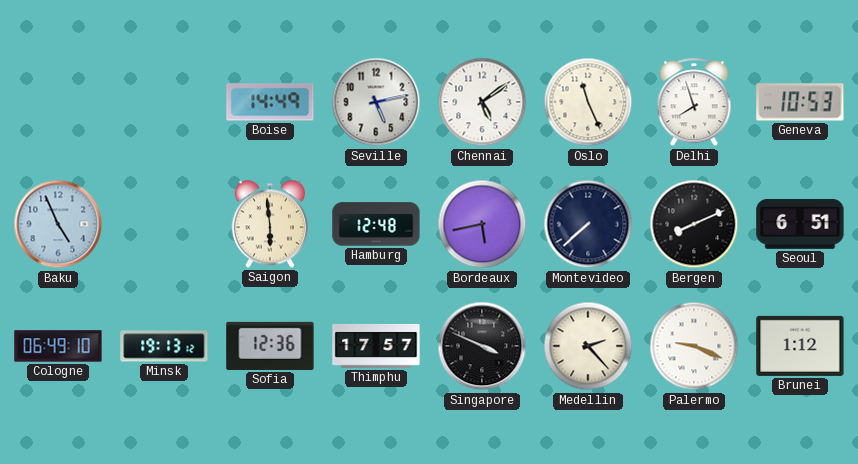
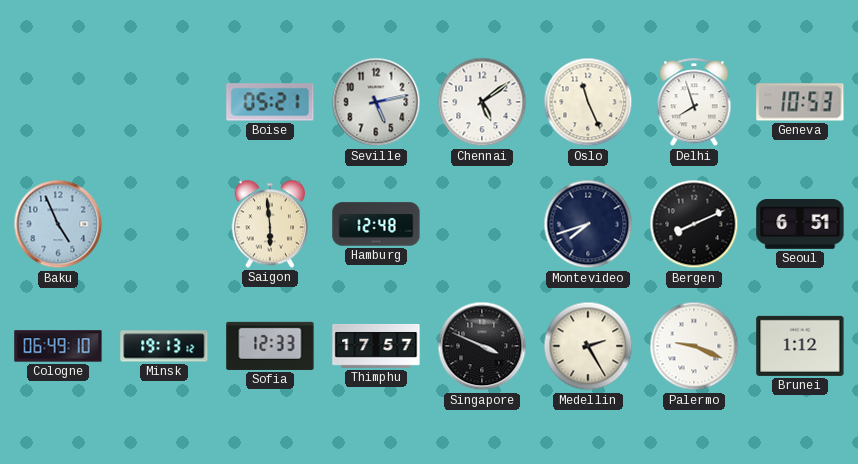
Boise: 14:49 -> 05:21 (270, 102)
Bordeaux: 5:43 -> none (482, 224)
Montevideo: 7:38 -> 7:42 (588, 224)
Sofia: 12:36 -> 12:33 (270, 346)
Medellin: 2:23 -> 2:25 (588, 346)
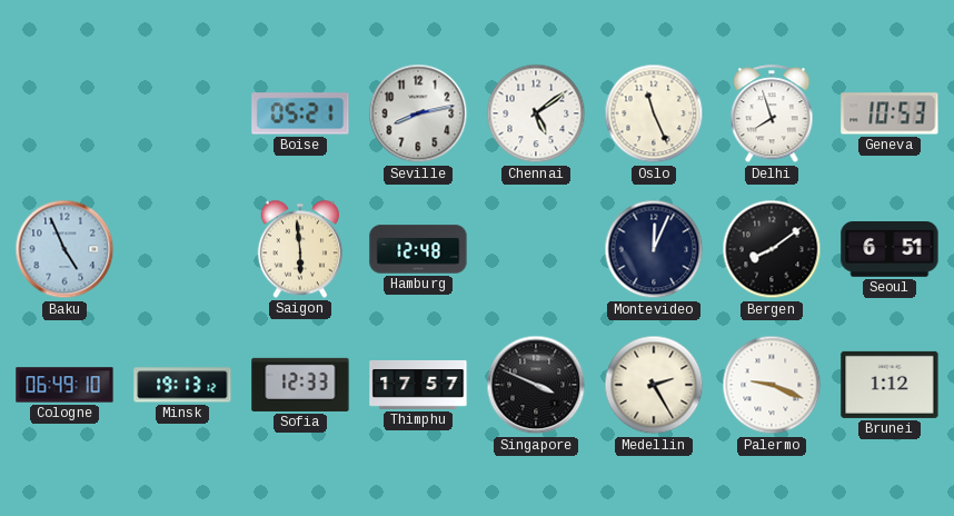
Seville: 5:13 -> 8:13 (418, 113)
Montevideo: 7:42 -> 12:04 (654, 249)
Bergen: 8:11 -> 8:09 (772, 249)
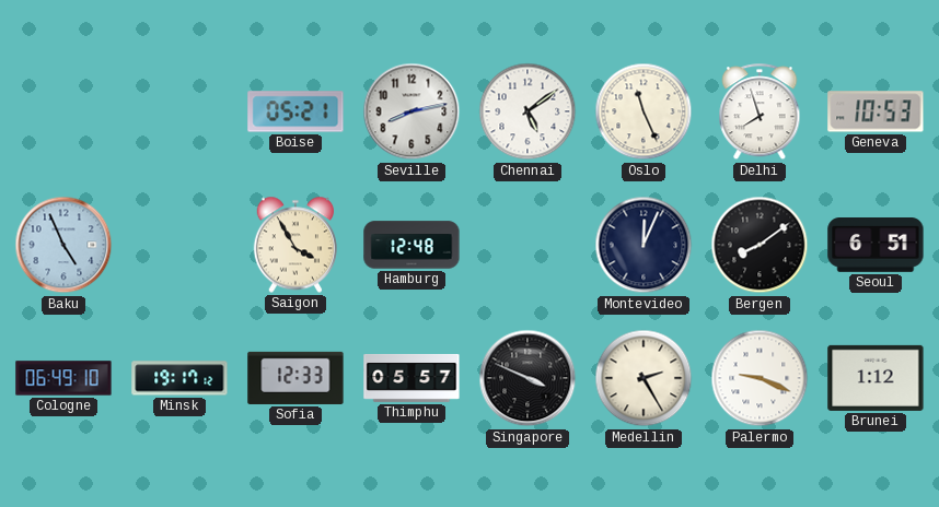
Saigon: 5:59 -> 3:55 (295, 245)
Minsk: 19:13 -> 19:17 (179, 378)
Thimphu: 17:57 -> 05:57 (411, 378)
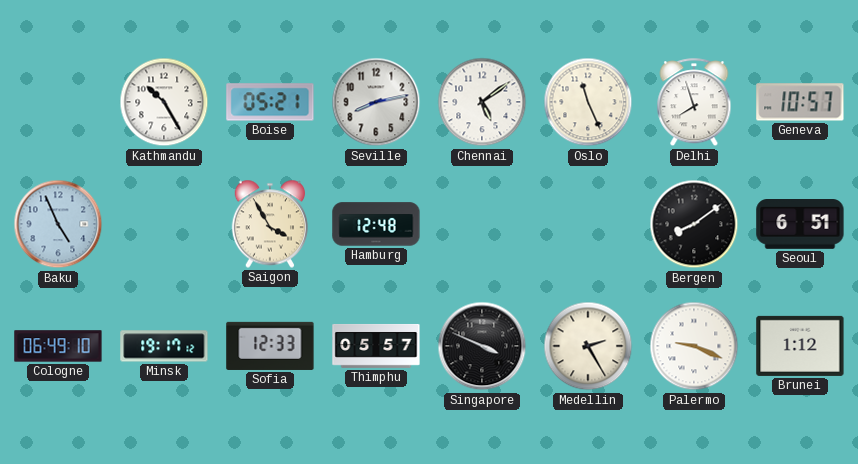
Kathmandu: none -> 10:25 (164, 102)
Geneva: 10:53 -> 10:57 (800, 102)
Montevideo: 12:04 -> none (644, 245)
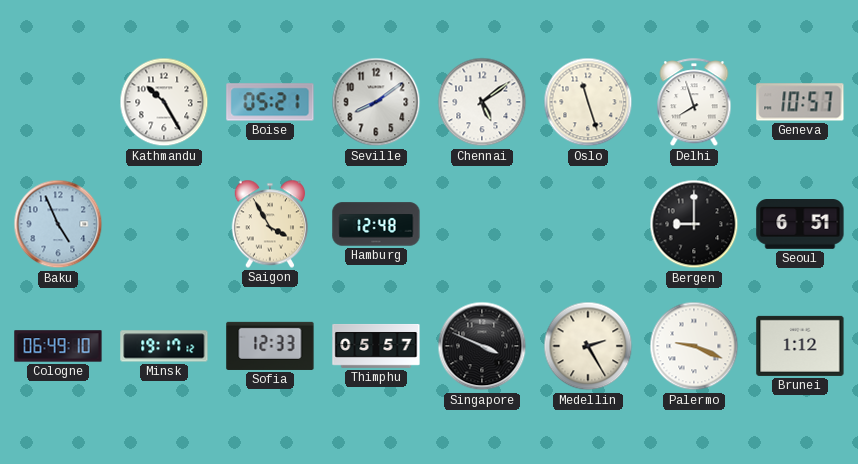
Seville: 8:13 -> 8:09 (376, 102)
Oslo: 11:26 -> 11:27 (588, 102)
Bergen: 8:09 -> 9:00 (694, 224)
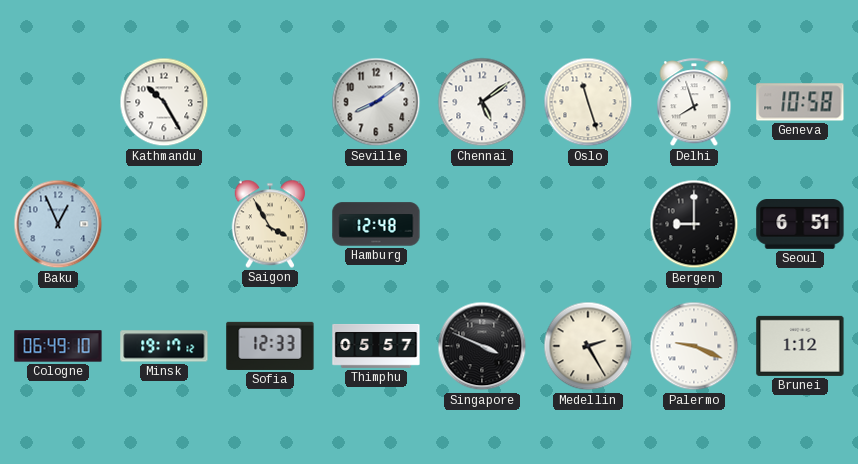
Boise: 05:21 -> none (270, 102)
Geneva: 10:57 -> 10:58 (800, 102)
Baku: 4:56 -> 12:56 (58, 224)
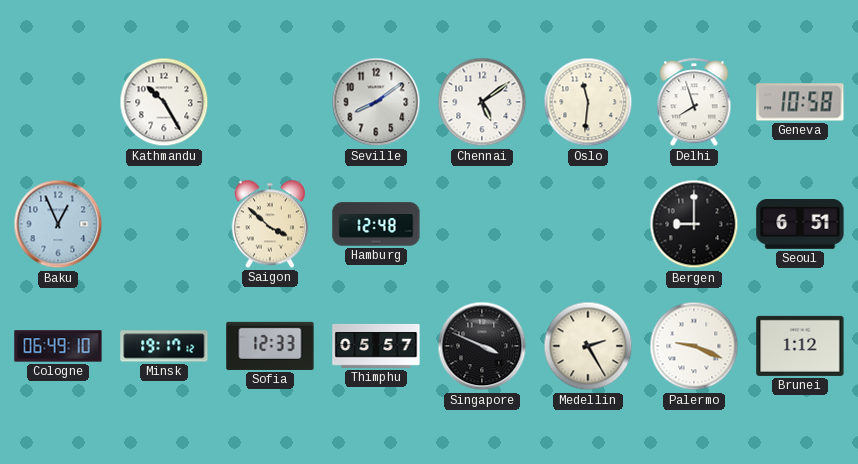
Oslo: 11:27 -> 11:31 (588, 102)
Saigon: 3:55 -> 3:52 (270, 224)
